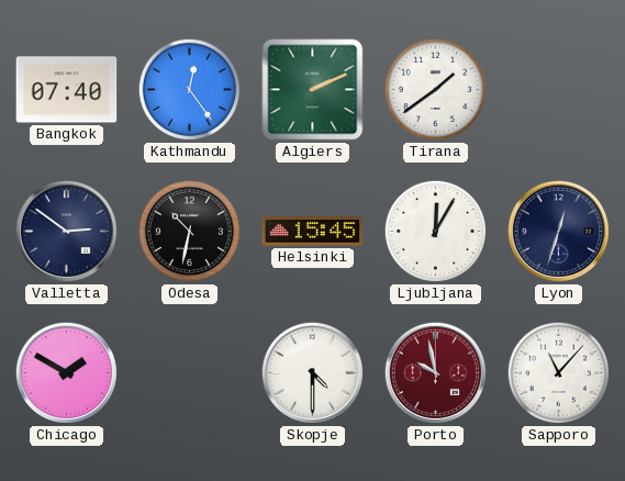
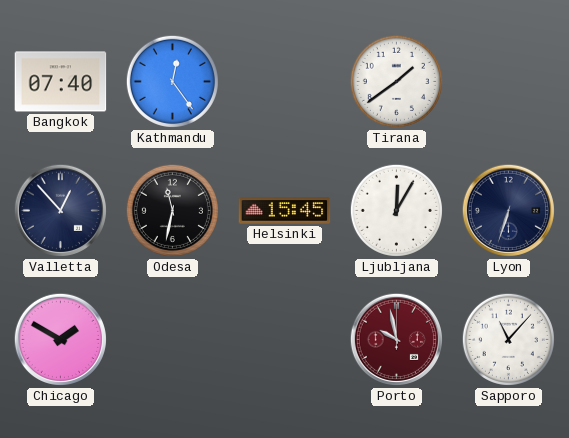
Algiers: 2:11 -> none (313, 90)
Valletta: 2:51 -> 12:53 (60, 210)
Odesa: 10:32 -> 11:32 (172, 210)
Lyon: 12:33 -> 6:33 (508, 210)
Skopje: 4:30 -> none (312, 372)
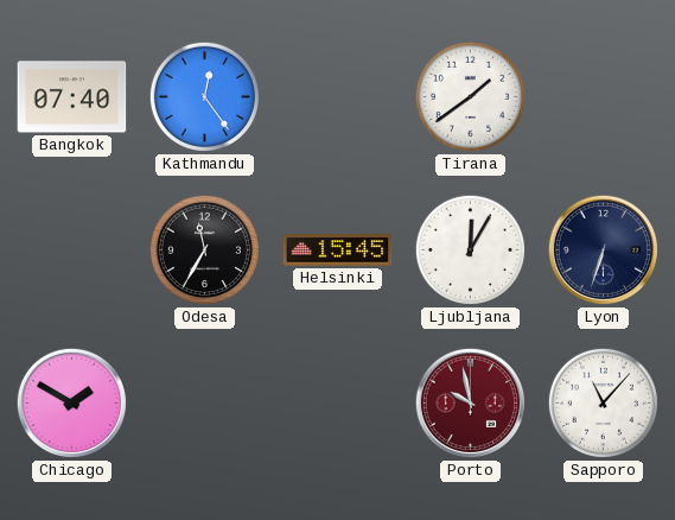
Valletta: 12:53 -> none (60, 210)
Odesa: 11:32 -> 11:35 (204, 249)
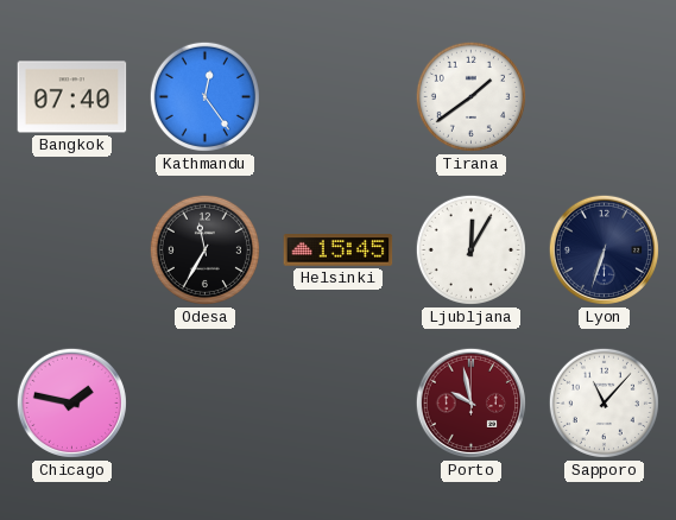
Chicago: 1:50 -> 1:47 (71, 402)
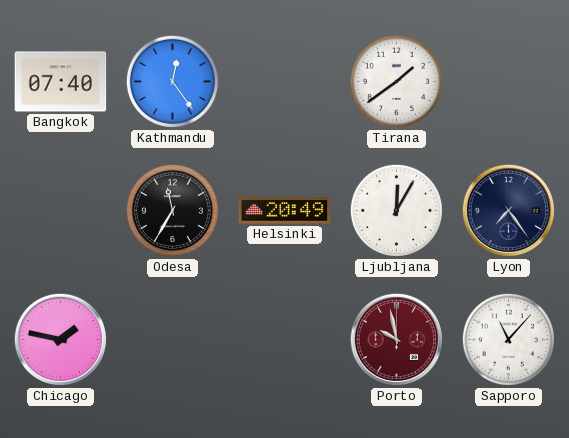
Helsinki: 15:45 -> 20:49 (285, 211)
Lyon: 6:33 -> 7:24 (508, 210)
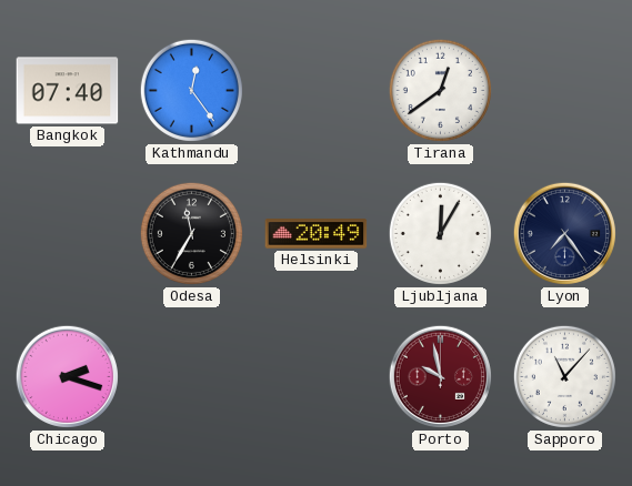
Tirana: 1:39 -> 12:39 (440, 90)
Chicago: 1:47 -> 2:18 (67, 376)
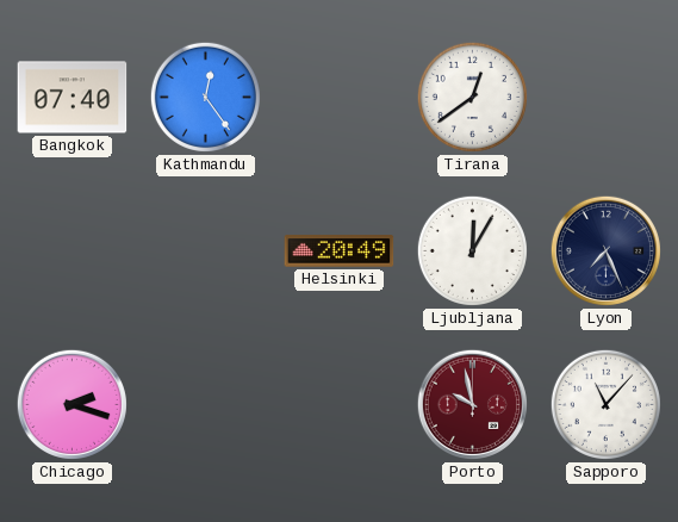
Odesa: 11:35 -> none (191, 233)
Lyon: 7:24 -> 7:26 (605, 250)
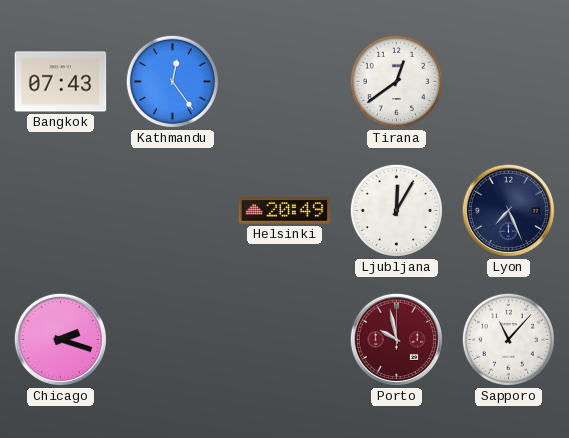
Bangkok: 07:40 -> 07:43 (61, 82)
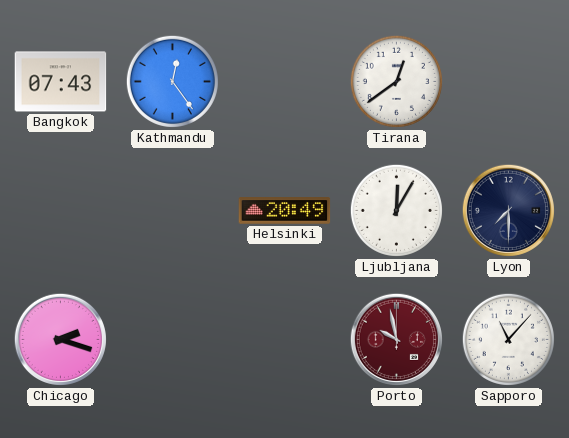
Lyon: 7:26 -> 7:30 (508, 210)
